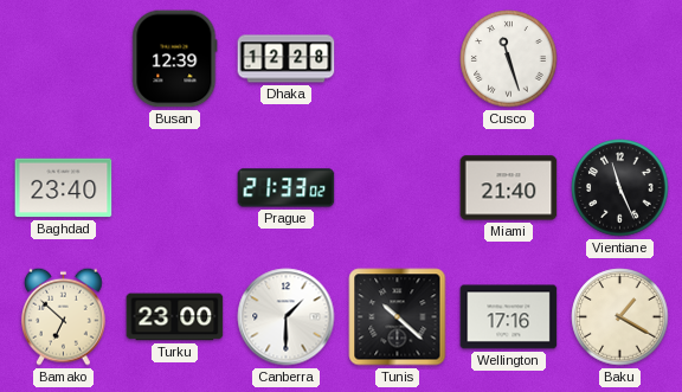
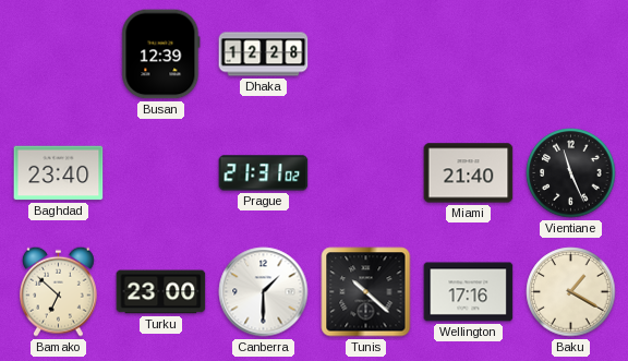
Cusco: 11:27 -> none (509, 59)
Prague: 21:33 -> 21:31 (264, 173)
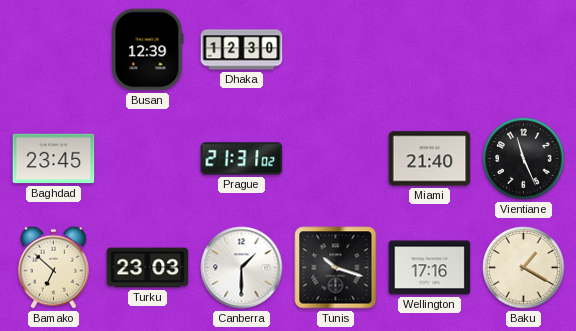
Dhaka: 12:28 -> 12:30 (242, 50)
Baghdad: 23:40 -> 23:45 (54, 159)
Turku: 23:00 -> 23:03 (148, 268)
Tunis: 10:22 -> 10:18 (336, 268)
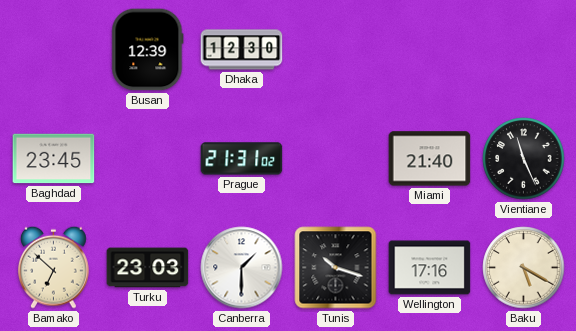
Baku: 1:20 -> 5:20 (524, 268)
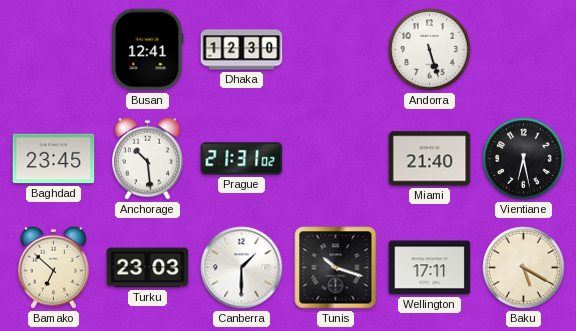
Busan: 12:39 -> 12:41 (148, 50)
Andorra: none -> 5:27 (430, 50)
Anchorage: none -> 10:29 (148, 158)
Vientiane: 11:26 -> 6:28 (524, 159)
Wellington: 17:16 -> 17:11 (430, 268)
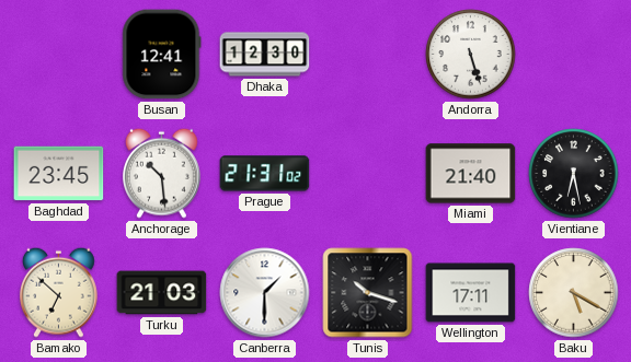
Turku: 23:03 -> 21:03 (162, 293)
